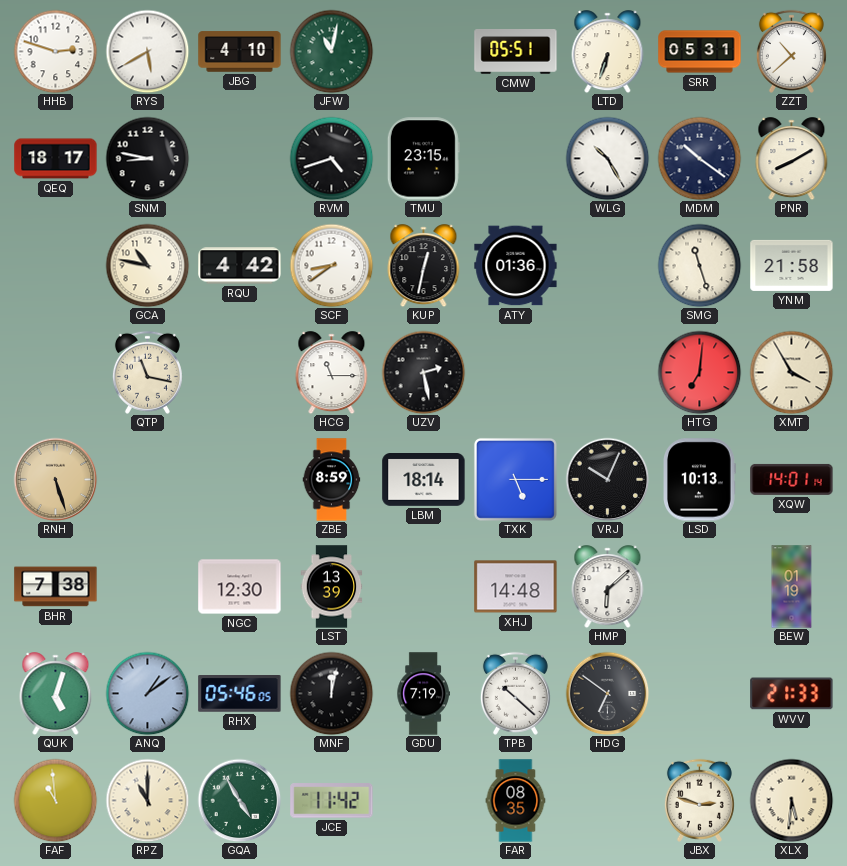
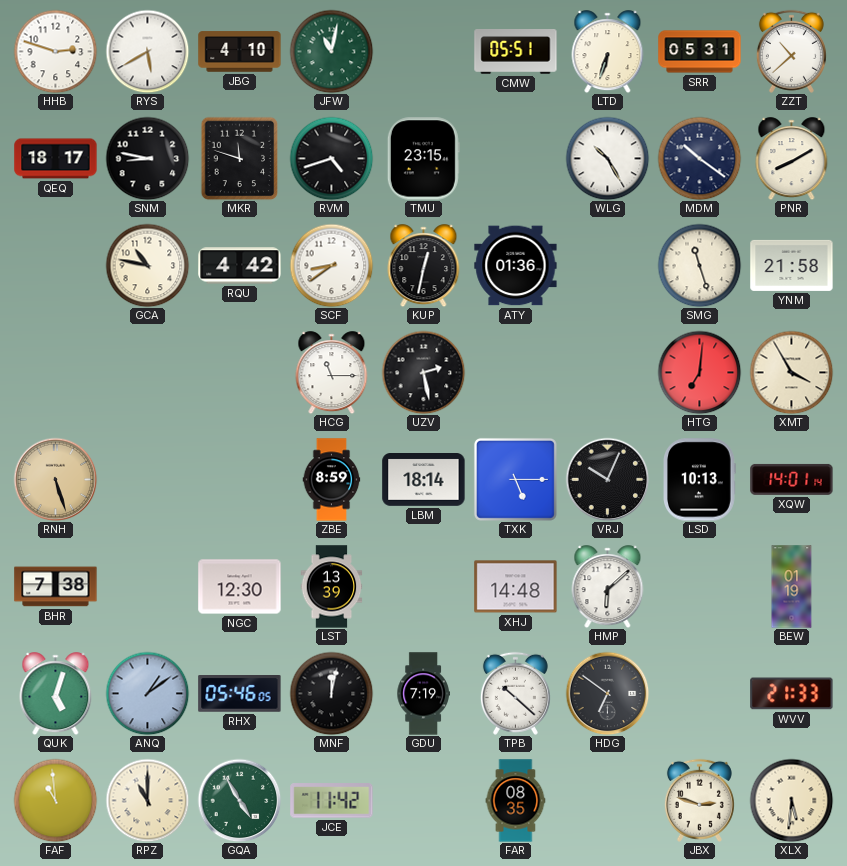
MKR: none -> 11:48 (240, 158)
QTP: 11:17 -> none (147, 372)
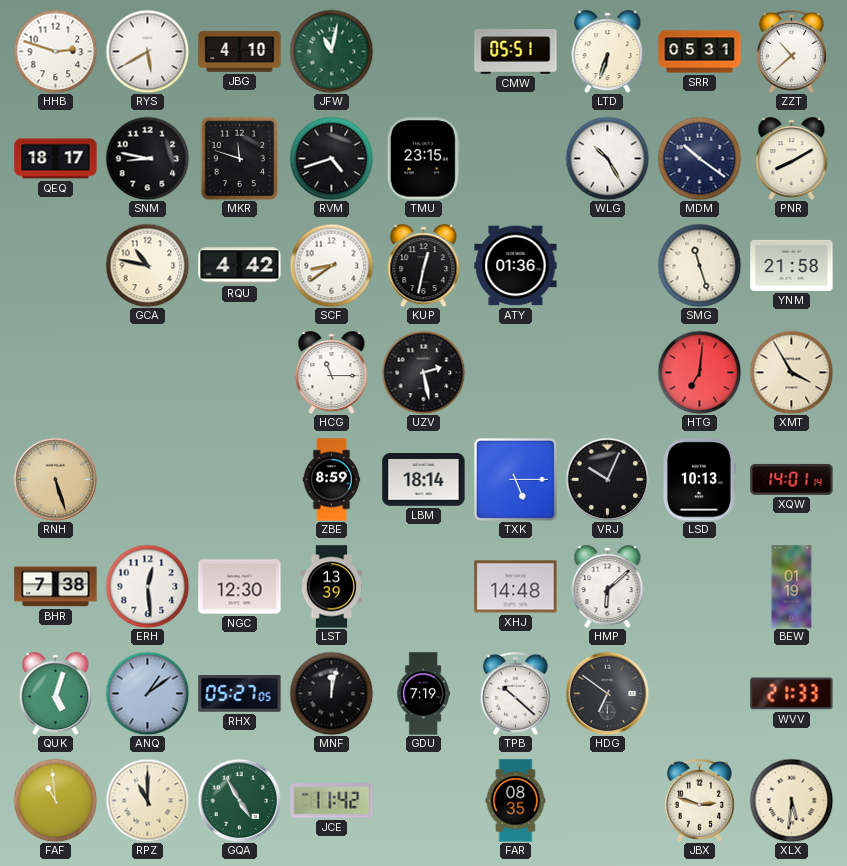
ERH: none -> 12:29 (147, 586)
RHX: 05:46 -> 05:27 (240, 694)
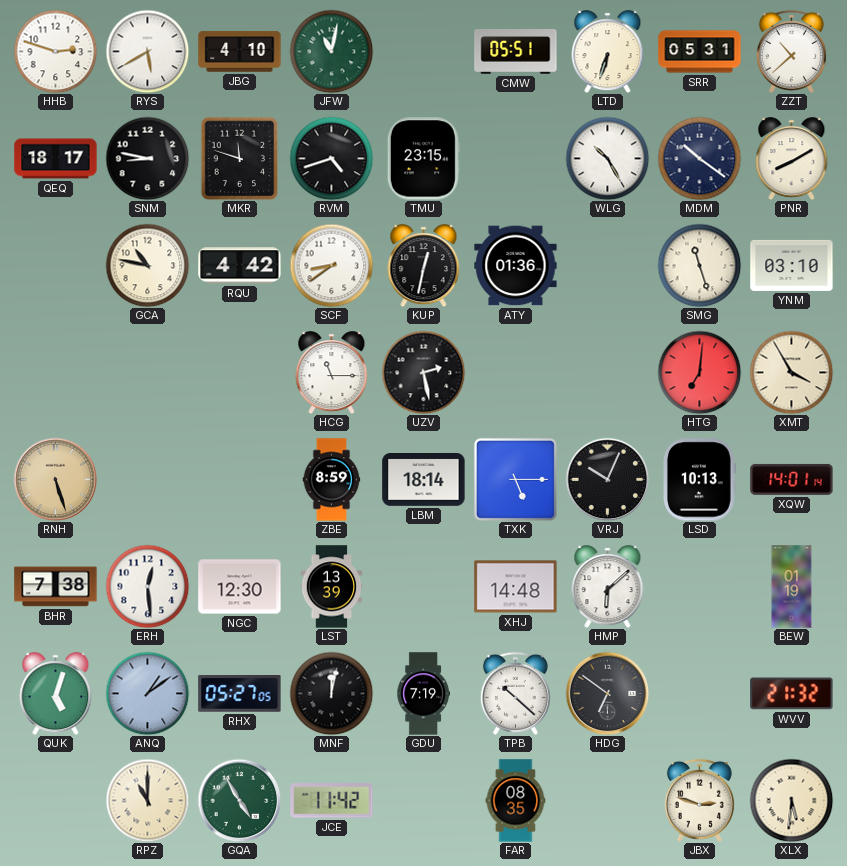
YNM: 21:58 -> 03:10 (792, 265)
WVV: 21:33 -> 21:32 (792, 694)
FAF: 10:59 -> none (55, 800)
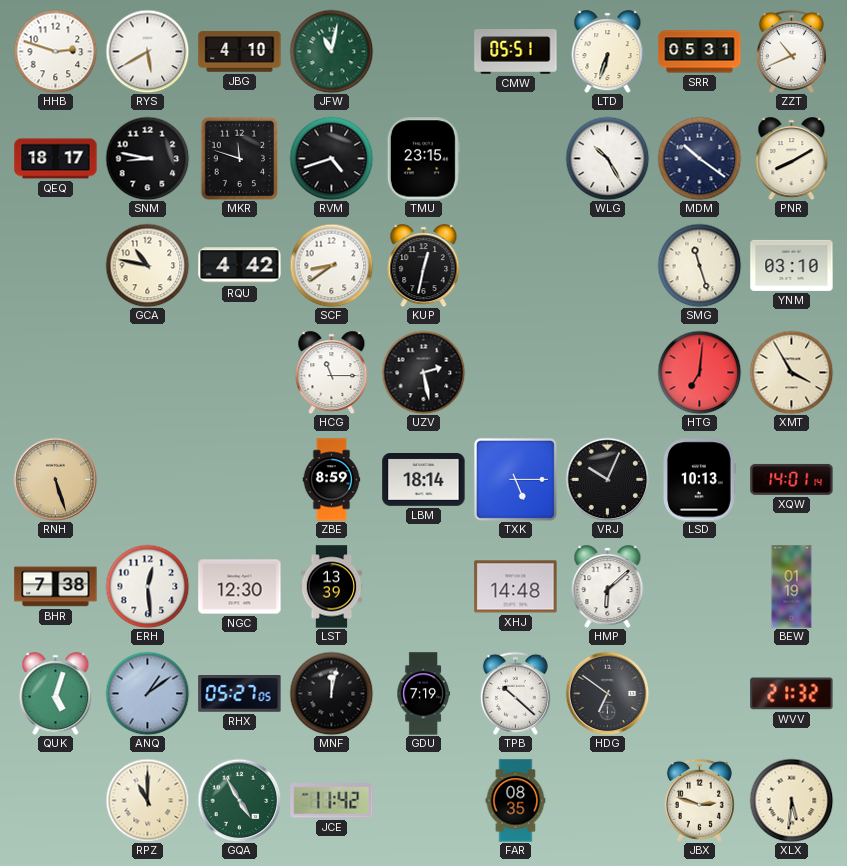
ZZT: 10:38 -> 10:41 (791, 51)
ATY: 01:36 -> none (516, 266)
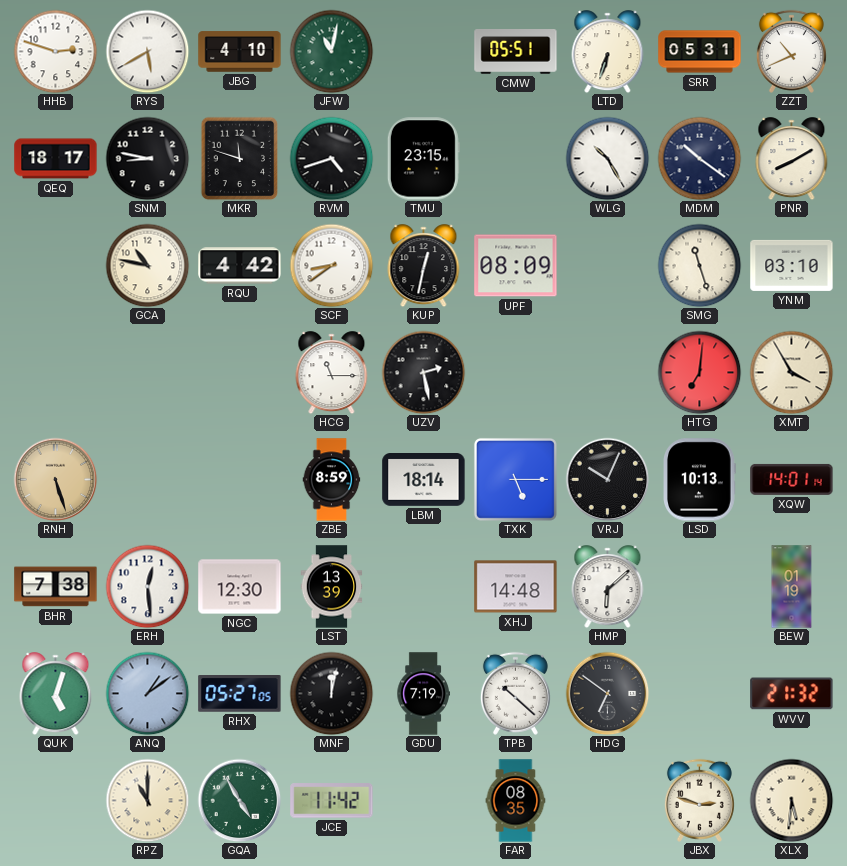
UPF: none -> 08:09 (516, 266)
